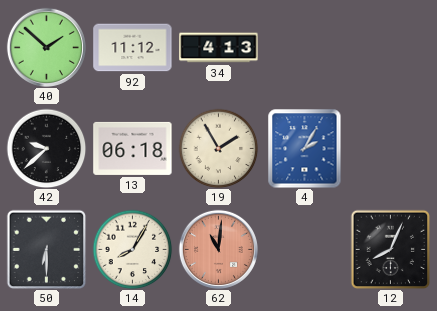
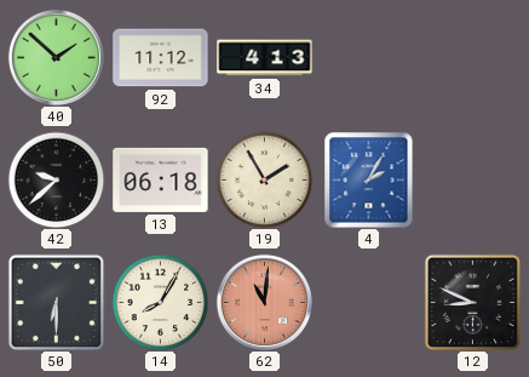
12: 8:04 -> 8:49 (472, 302)
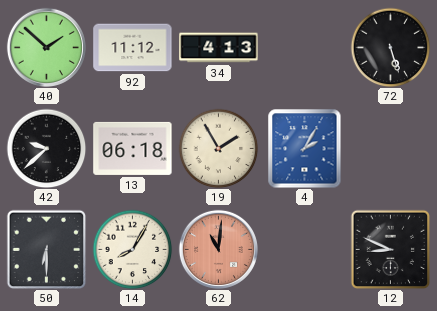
72: none -> 5:27 (390, 47)
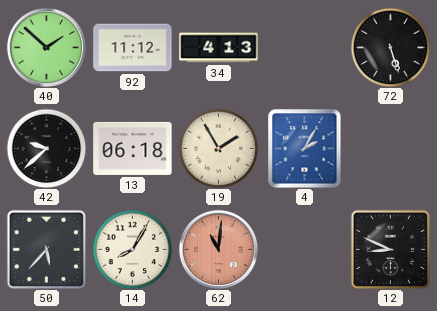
50: 6:30 -> 5:37 (46, 249)
